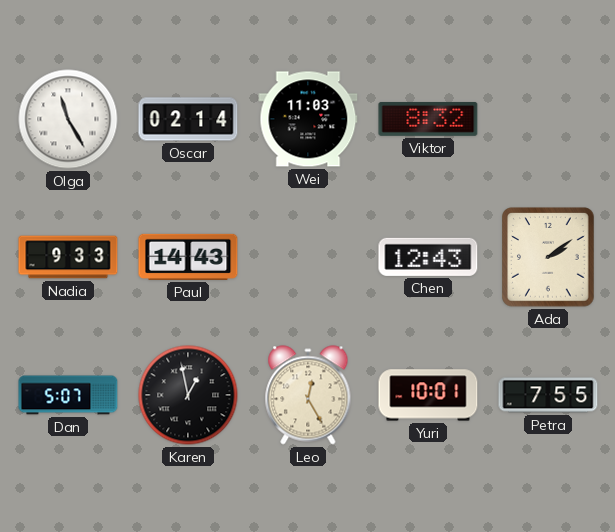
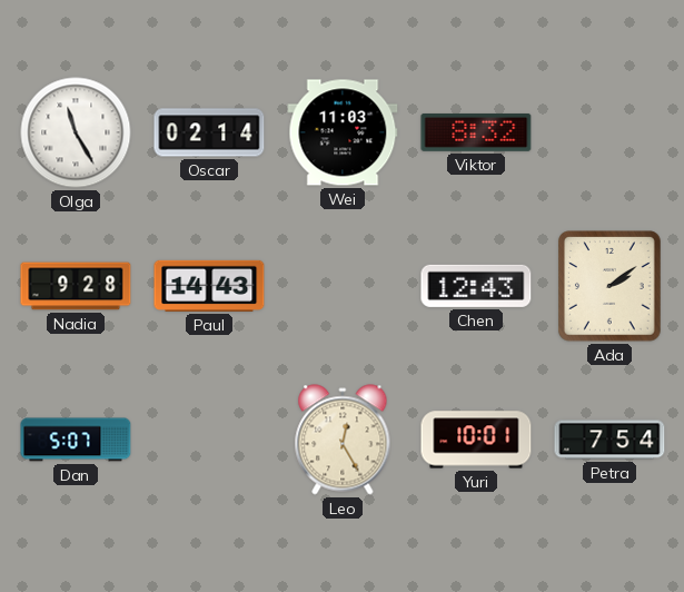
Nadia: 9:33 -> 9:28 (76, 286)
Karen: 12:58 -> none (188, 395)
Petra: 7:55 -> 7:54 (609, 440)
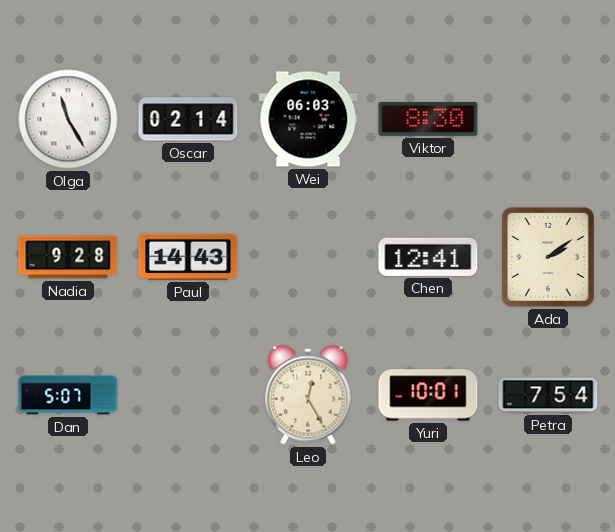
Wei: 11:03 -> 06:03 (308, 119)
Viktor: 8:32 -> 8:30 (428, 119)
Chen: 12:43 -> 12:41 (428, 257)
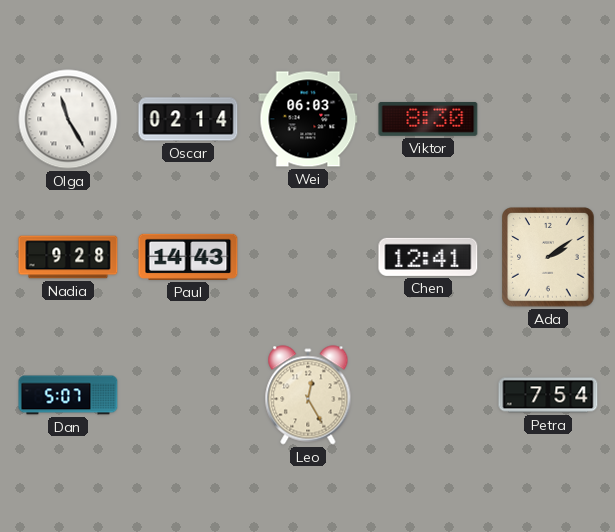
Yuri: 10:01 -> none (428, 395)
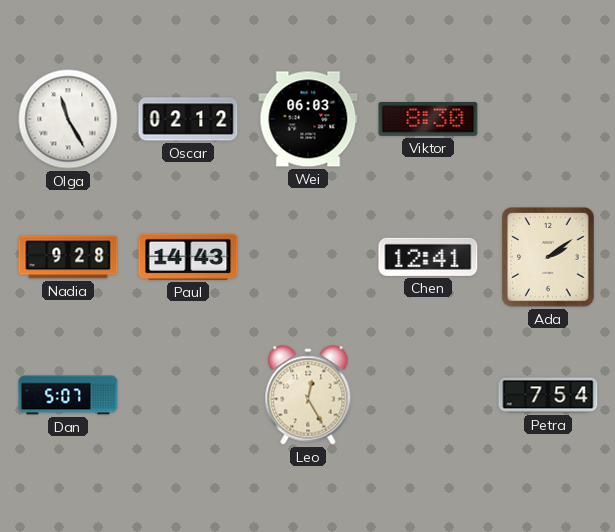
Oscar: 02:14 -> 02:12 (188, 119)
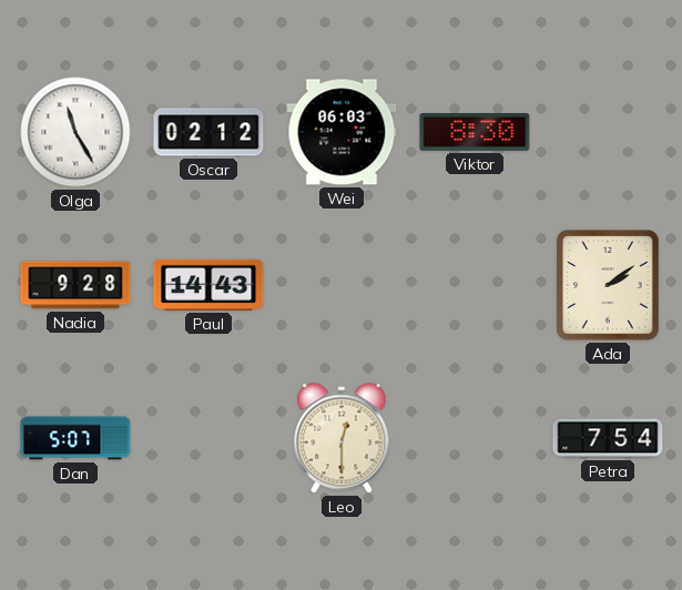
Chen: 12:41 -> none (428, 257)
Leo: 12:25 -> 12:30 (342, 438)
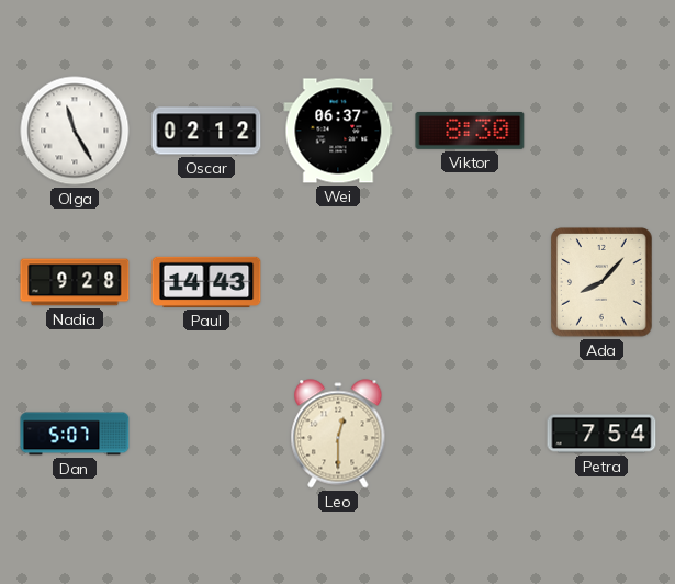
Wei: 06:03 -> 06:37 (338, 131)
Ada: 2:09 -> 8:07 (603, 282)
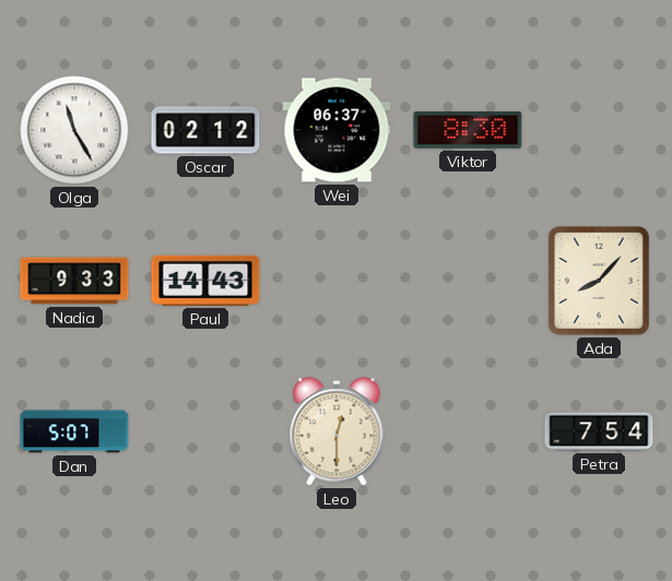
Nadia: 9:28 -> 9:33 (74, 281)
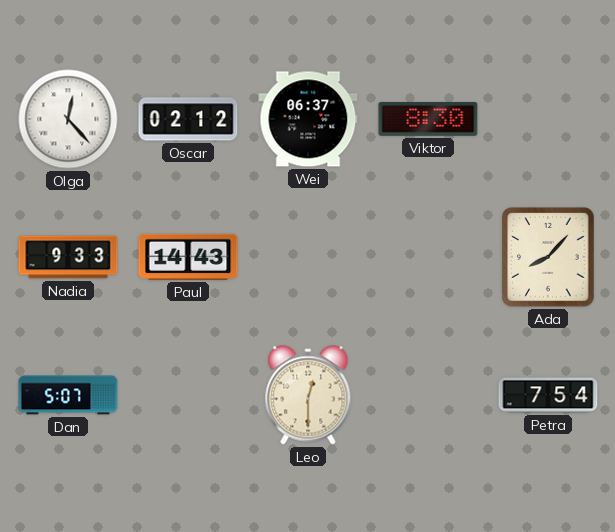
Olga: 11:25 -> 12:23 (68, 119)
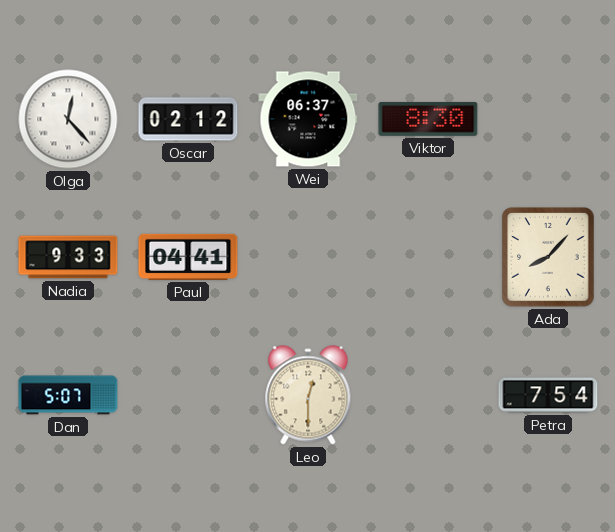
Paul: 14:43 -> 04:41 (188, 257)
